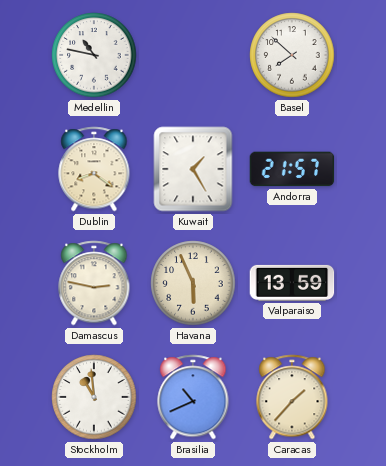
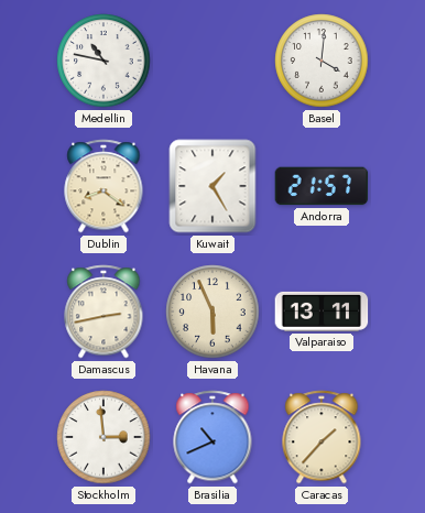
Basel: 7:52 -> 4:01 (322, 61)
Damascus: 2:47 -> 2:43 (103, 312)
Valparaiso: 13:59 -> 13:11 (322, 312)
Stockholm: 10:59 -> 2:59 (103, 437)
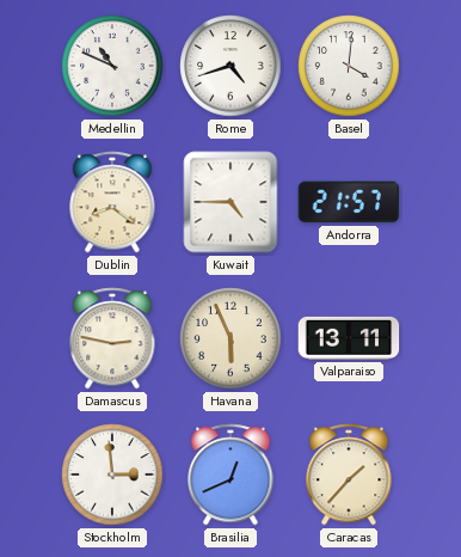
Medellin: 10:47 -> 10:49 (112, 66)
Rome: none -> 4:42 (230, 66)
Kuwait: 1:25 -> 4:45 (230, 202)
Damascus: 2:43 -> 2:47 (112, 338)
Brasilia: 10:41 -> 12:41 (230, 475)
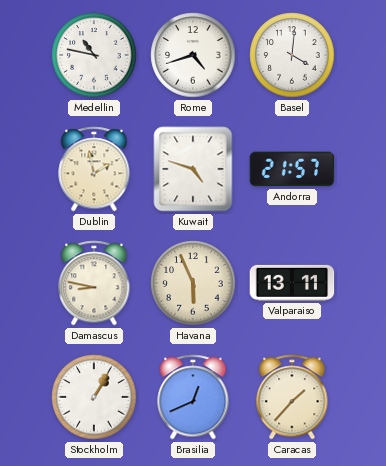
Medellin: 10:49 -> 10:47 (94, 55)
Dublin: 8:21 -> 1:58 (94, 169)
Kuwait: 4:45 -> 4:48 (193, 169)
Damascus: 2:47 -> 8:47 (94, 283)
Stockholm: 2:59 -> 1:05 (94, 397)
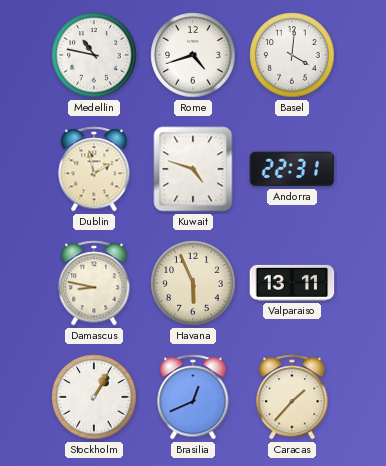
Andorra: 21:57 -> 22:31 (292, 169)
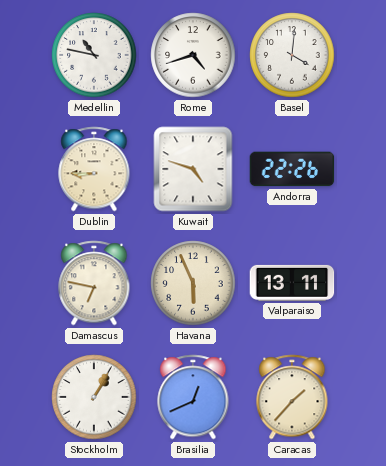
Dublin: 1:58 -> 8:45 (94, 169)
Andorra: 22:31 -> 22:26 (292, 169)
Damascus: 8:47 -> 6:47 (94, 283)
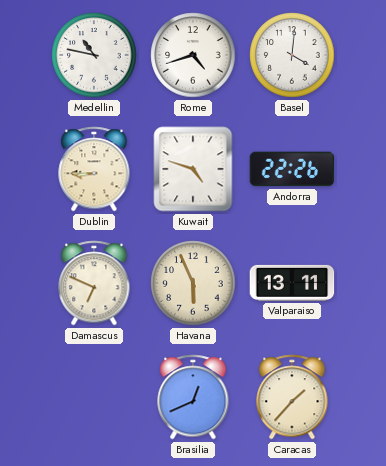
Damascus: 6:47 -> 6:49 (94, 283)
Stockholm: 1:05 -> none (94, 397)
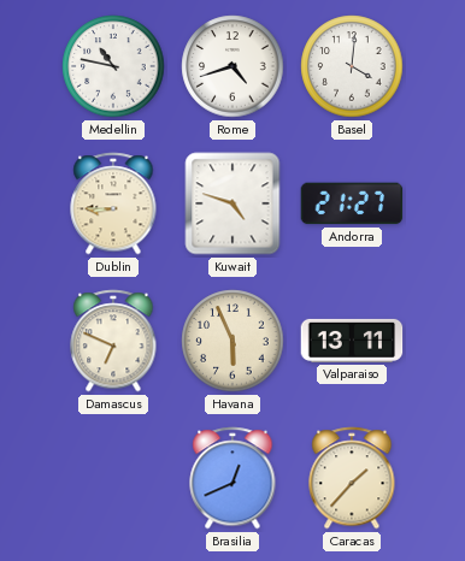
Andorra: 22:26 -> 21:27 (352, 203)
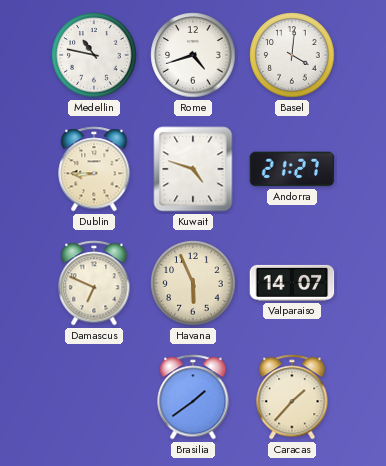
Valparaiso: 13:11 -> 14:07 (292, 283)
Brasilia: 12:41 -> 1:39 (193, 397)
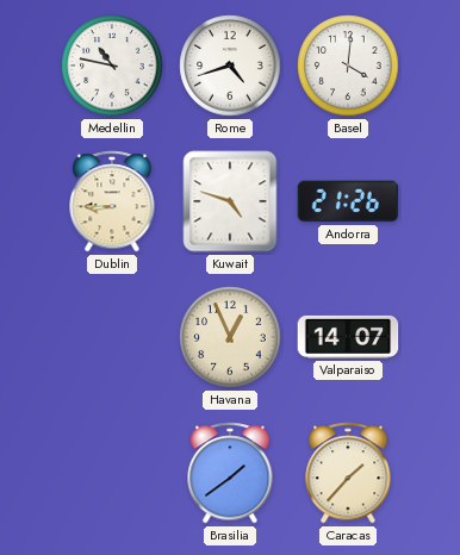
Andorra: 21:27 -> 21:26 (348, 201)
Damascus: 6:49 -> none (94, 283)
Havana: 5:56 -> 12:56 (230, 337)
